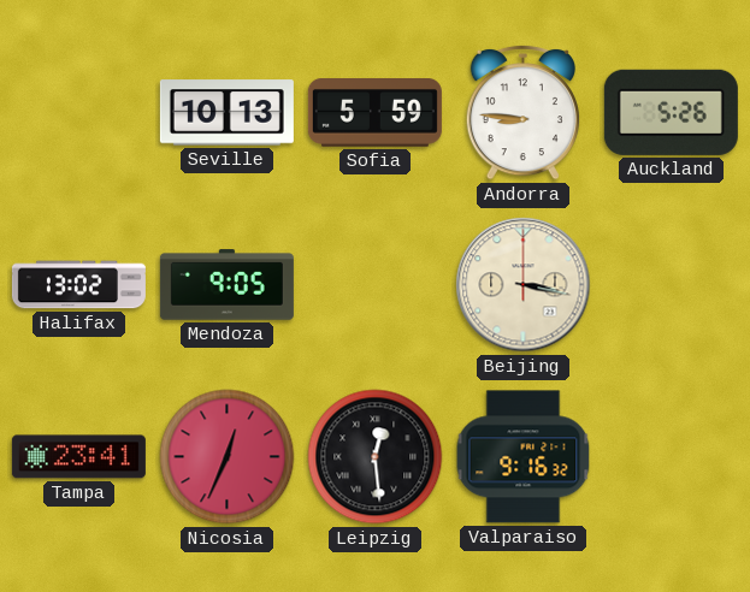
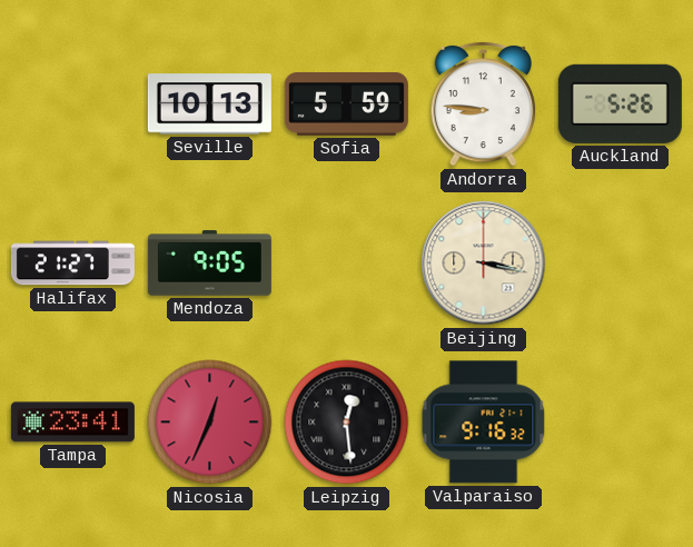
Halifax: 13:02 -> 21:27 (72, 263)
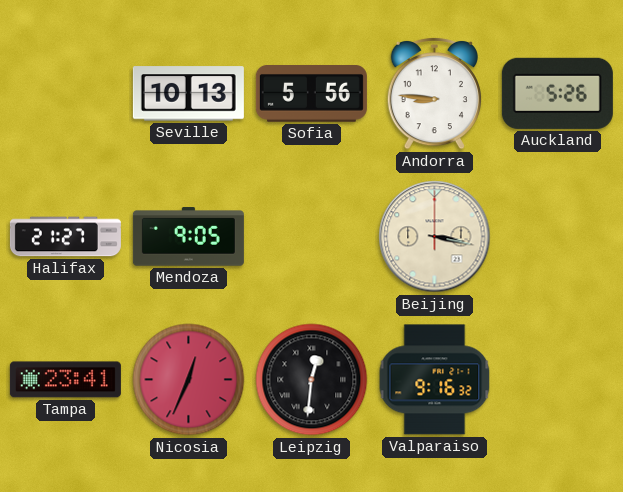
Sofia: 5:59 -> 5:56 (311, 94)
Leipzig: 12:29 -> 12:31 (312, 380)
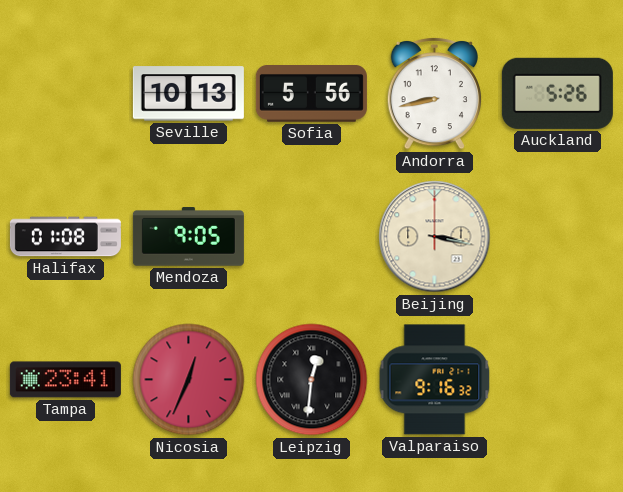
Andorra: 8:46 -> 8:43 (434, 93)
Halifax: 21:27 -> 01:08 (65, 237)
